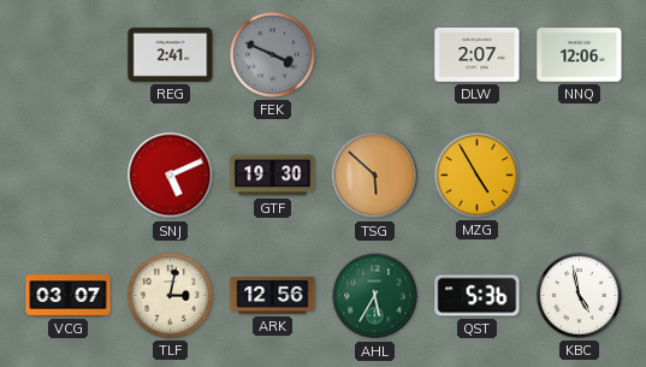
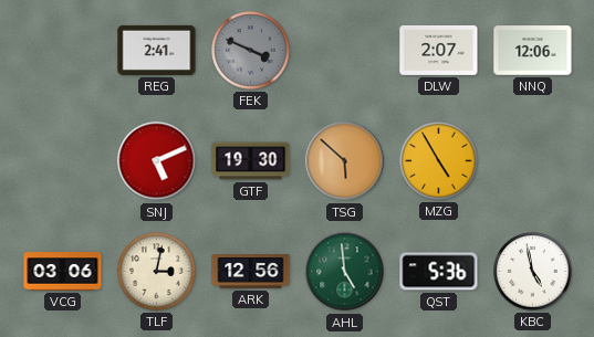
VCG: 03:07 -> 03:06 (63, 272)
AHL: 5:35 -> 4:59 (345, 272)
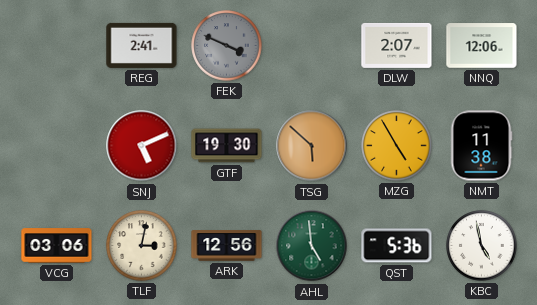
NMT: none -> 11:38 (481, 146)
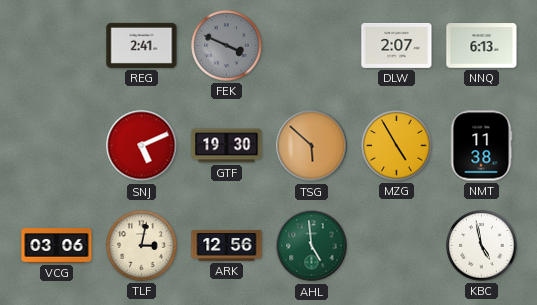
NNQ: 12:06 -> 6:13 (482, 46)
QST: 5:36 -> none (397, 246)
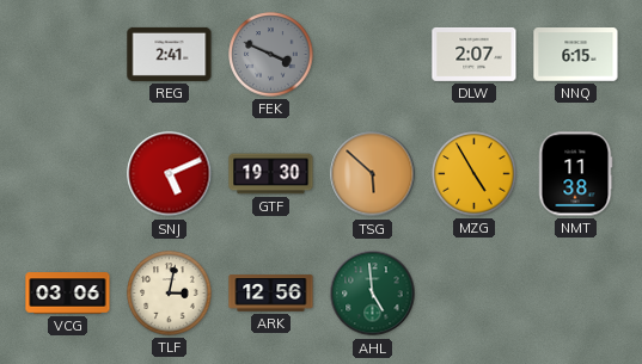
NNQ: 6:13 -> 6:15 (576, 55)
KBC: 4:58 -> none (482, 246)
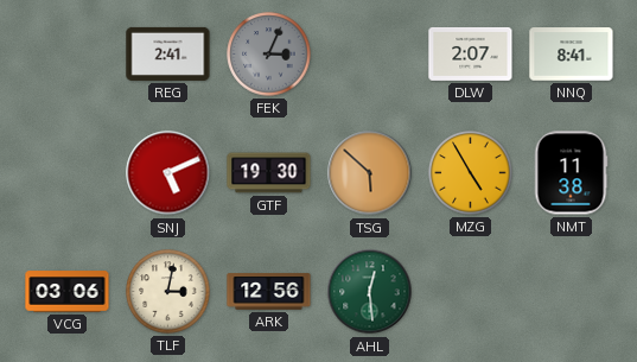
FEK: 3:49 -> 3:04 (269, 55)
NNQ: 6:15 -> 8:41 (572, 55)
AHL: 4:59 -> 12:29 (370, 292)
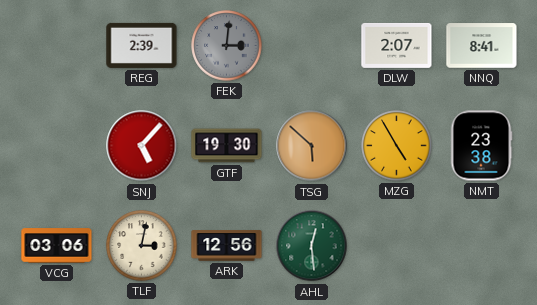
REG: 2:41 -> 2:39 (142, 45)
FEK: 3:04 -> 3:01 (227, 46)
SNJ: 5:11 -> 5:07 (142, 146)
NMT: 11:38 -> 23:38 (481, 146)
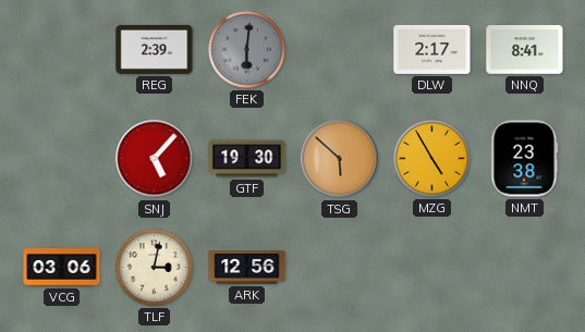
FEK: 3:01 -> 6:01 (247, 50)
DLW: 2:07 -> 2:17 (432, 49)
AHL: 12:29 -> none (312, 246)
